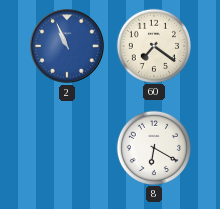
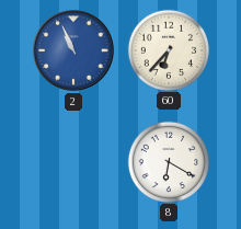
60: 7:21 -> 6:37 (169, 49)
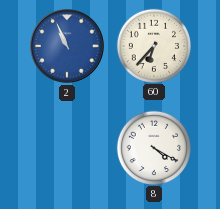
8: 6:20 -> 4:20 (154, 147)
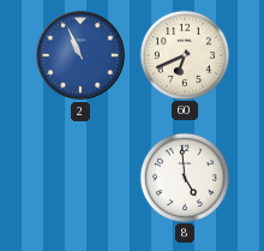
60: 6:37 -> 6:41 (185, 54)
8: 4:20 -> 4:59 (185, 177)
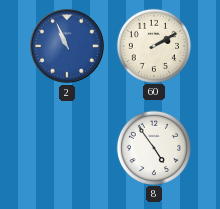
60: 6:41 -> 2:10 (154, 45)
8: 4:59 -> 4:54 (154, 147)
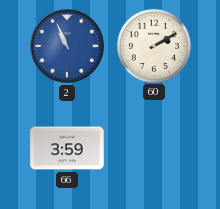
66: none -> 3:59 (67, 148)
8: 4:54 -> none (154, 147)
